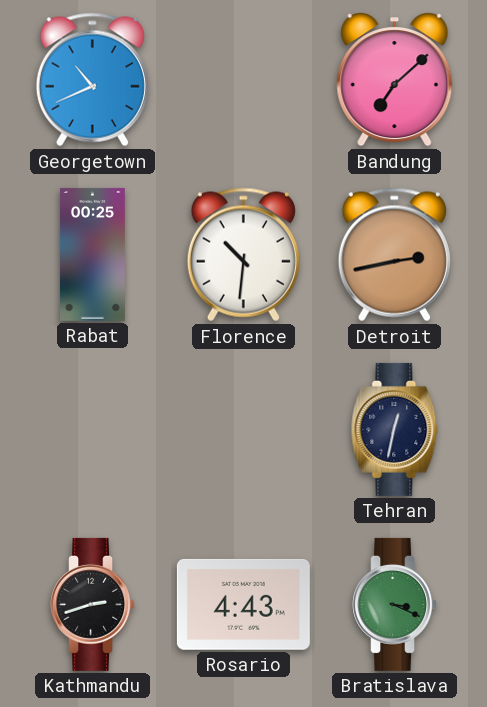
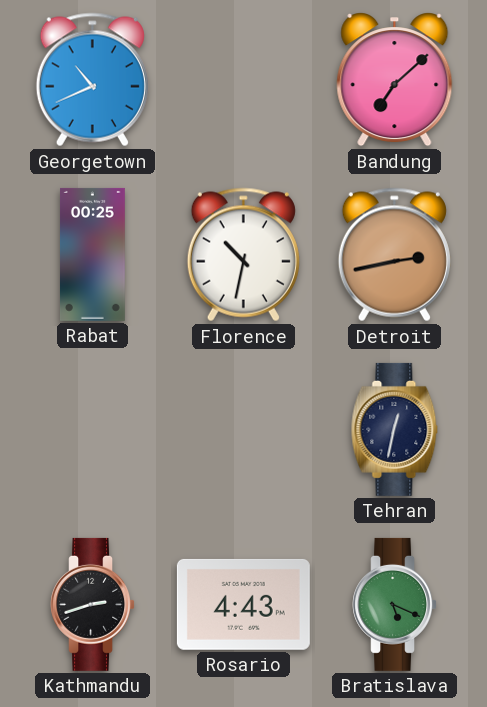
Florence: 10:31 -> 10:32 (243, 255)
Bratislava: 3:19 -> 5:19 (395, 604)
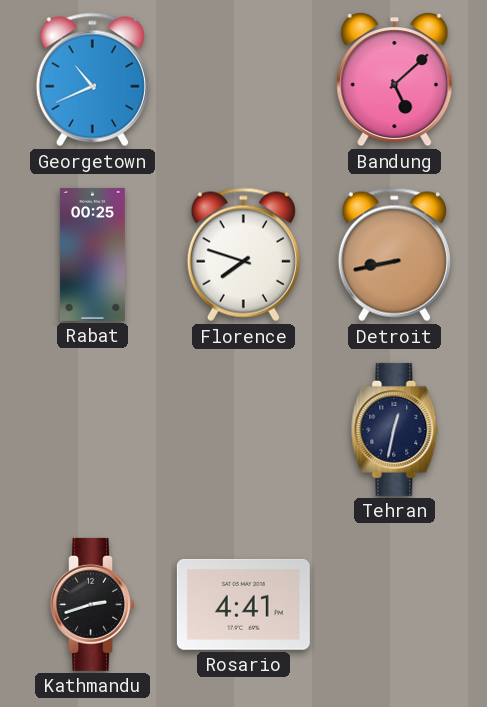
Bandung: 7:08 -> 5:08 (395, 80)
Florence: 10:32 -> 7:48 (243, 255)
Detroit: 2:43 -> 8:43 (394, 255)
Rosario: 4:43 -> 4:41 (243, 604)
Bratislava: 5:19 -> none (395, 604)
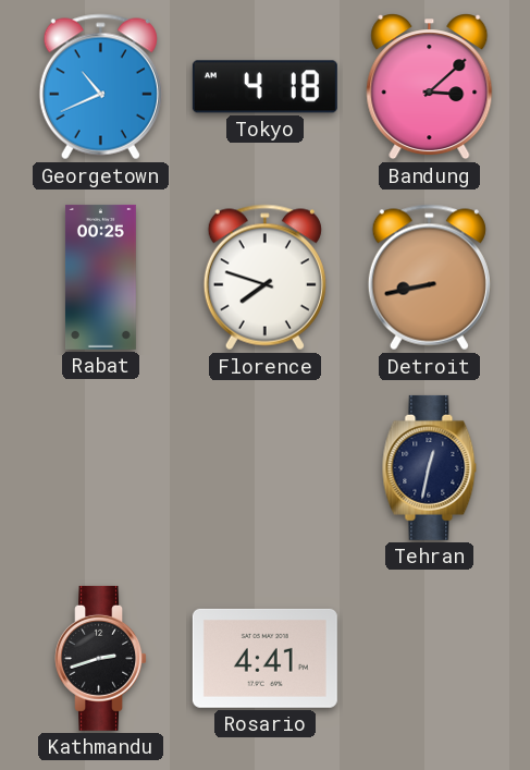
Tokyo: none -> 4:18 (264, 87)
Bandung: 5:08 -> 3:08 (430, 87)
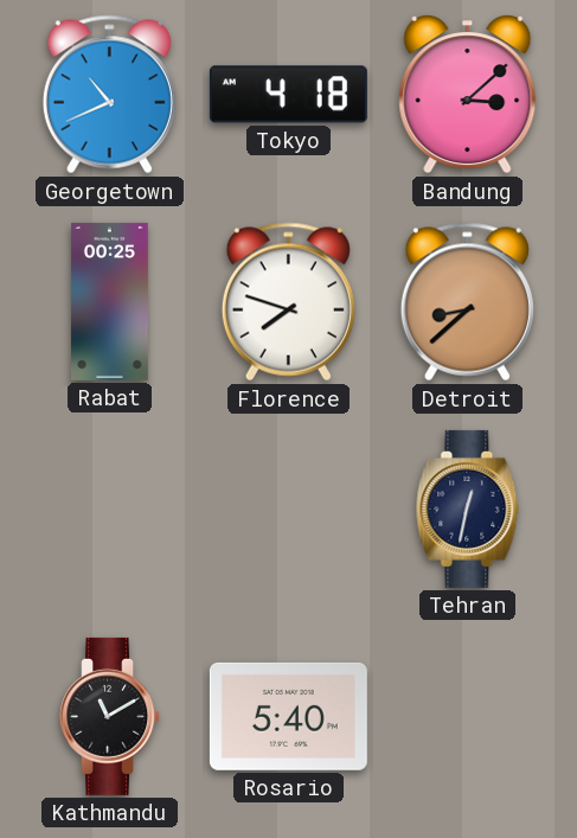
Detroit: 8:43 -> 8:38 (467, 302)
Kathmandu: 2:42 -> 11:10 (110, 716)
Rosario: 4:41 -> 5:40 (288, 716)
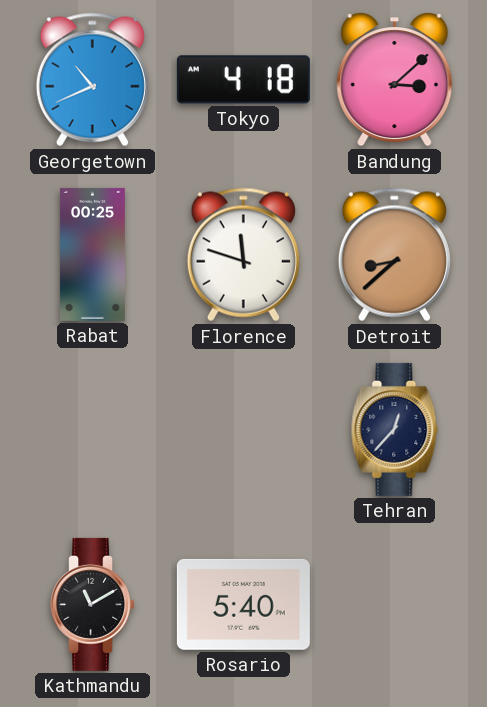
Florence: 7:48 -> 11:48 (243, 255)
Tehran: 12:32 -> 12:37 (395, 429)
